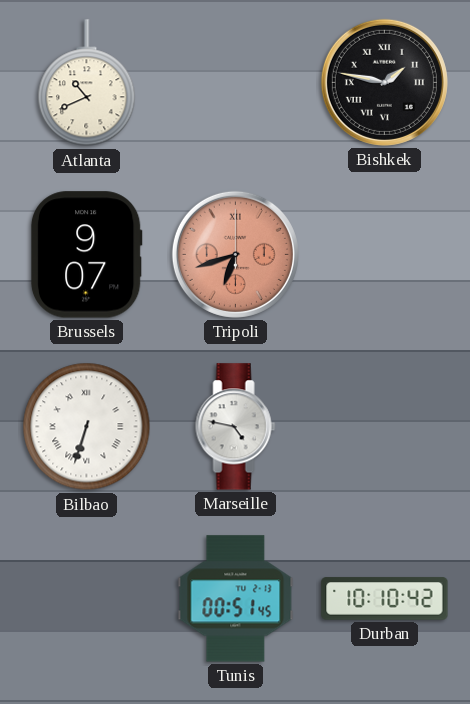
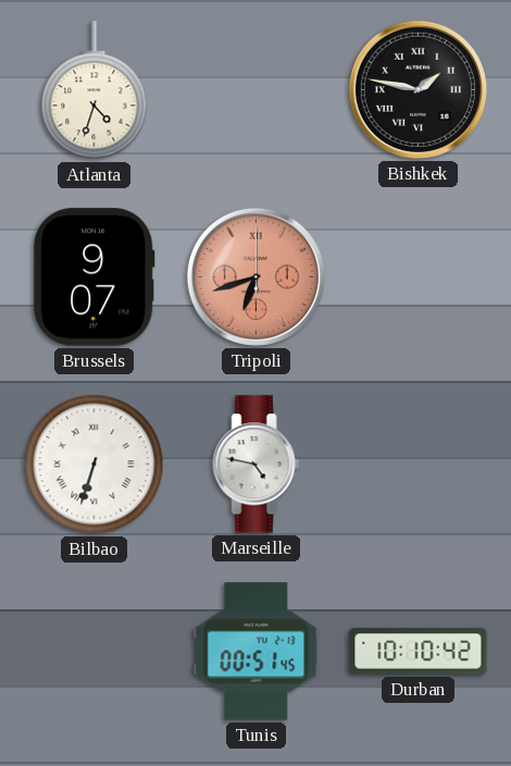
Atlanta: 10:41 -> 4:33 (95, 90)
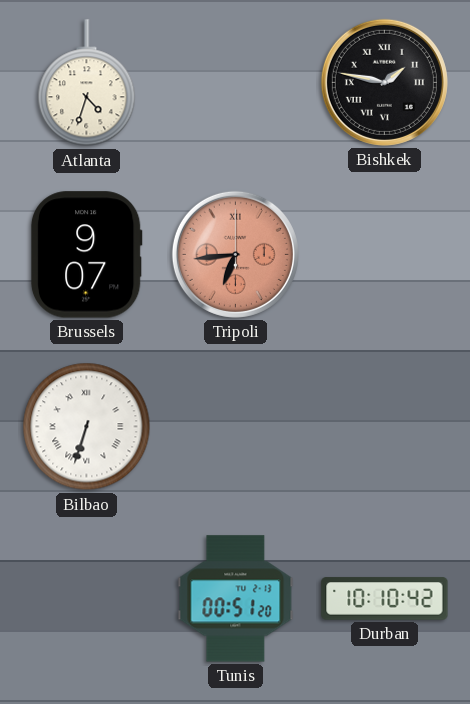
Tripoli: 6:42 -> 6:44 (235, 254)
Marseille: 4:47 -> none (257, 465)
Tunis: 00:51:45 -> 00:51:20 (236, 599)
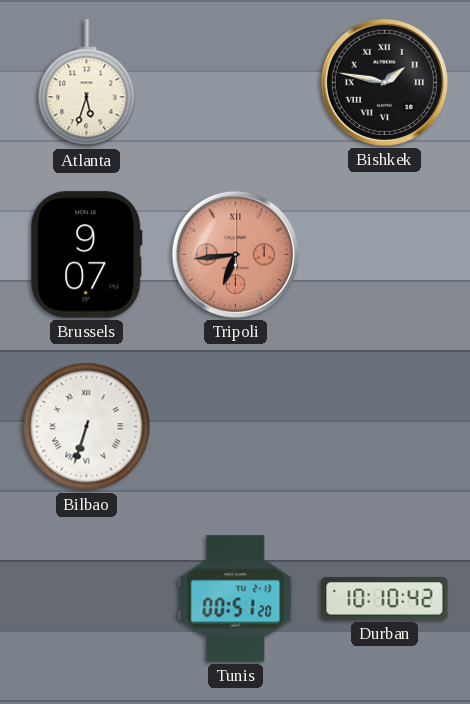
Atlanta: 4:33 -> 5:33 (87, 83)
